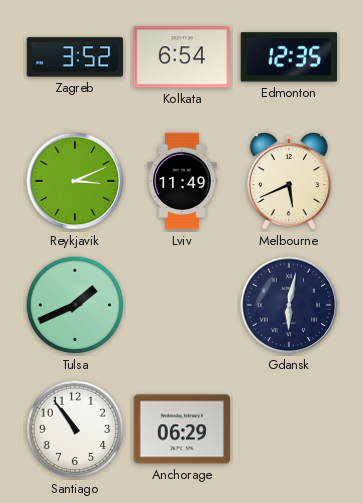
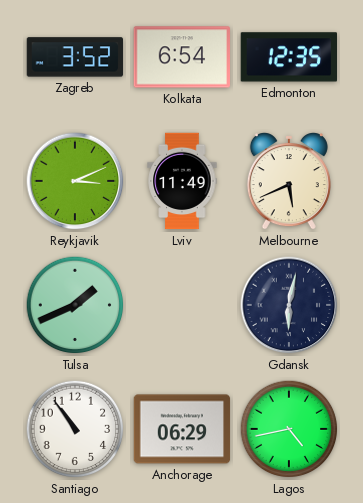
Lagos: none -> 4:43 (289, 429)
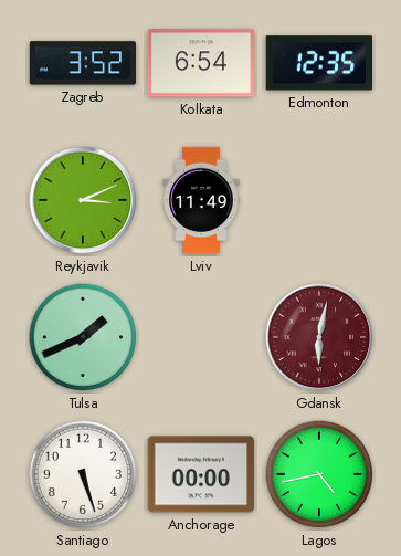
Melbourne: 5:41 -> none (289, 181)
Gdansk dial: navy -> burgundy (319, 337)
Santiago: 10:54 -> 5:27 (83, 474)
Anchorage: 06:29 -> 00:00 (201, 474)
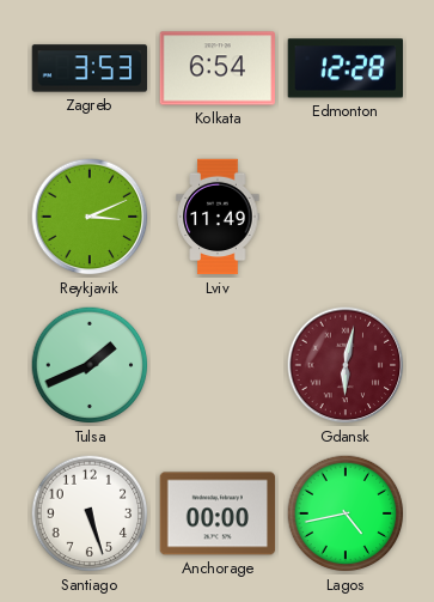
Zagreb: 3:52 -> 3:53 (90, 68)
Edmonton: 12:35 -> 12:28 (344, 68)
